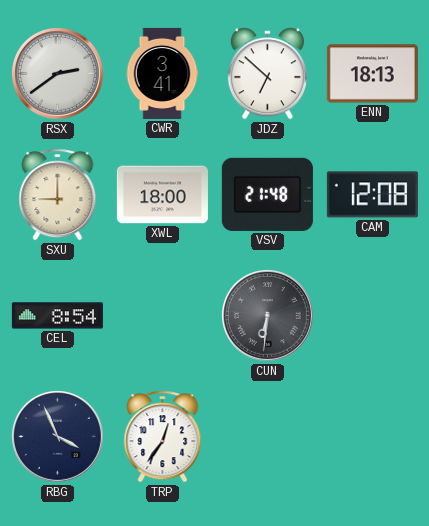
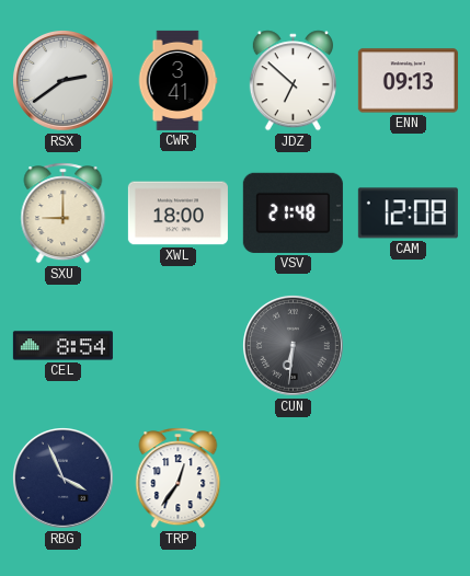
ENN: 18:13 -> 09:13 (408, 81)
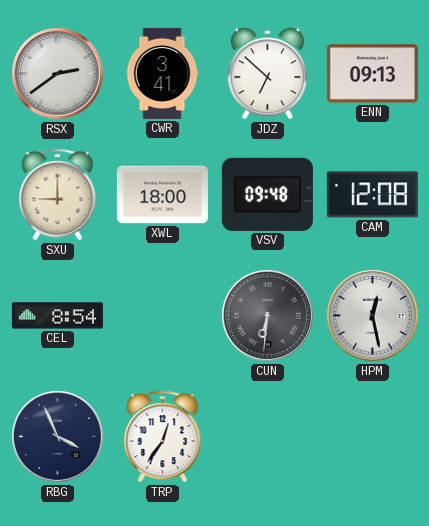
VSV: 21:48 -> 09:48 (267, 194)
HPM: none -> 12:28 (373, 316)
